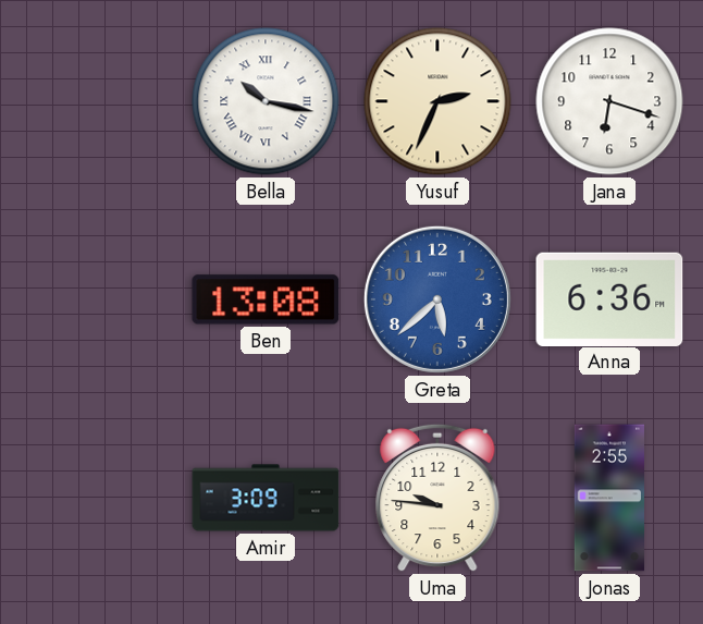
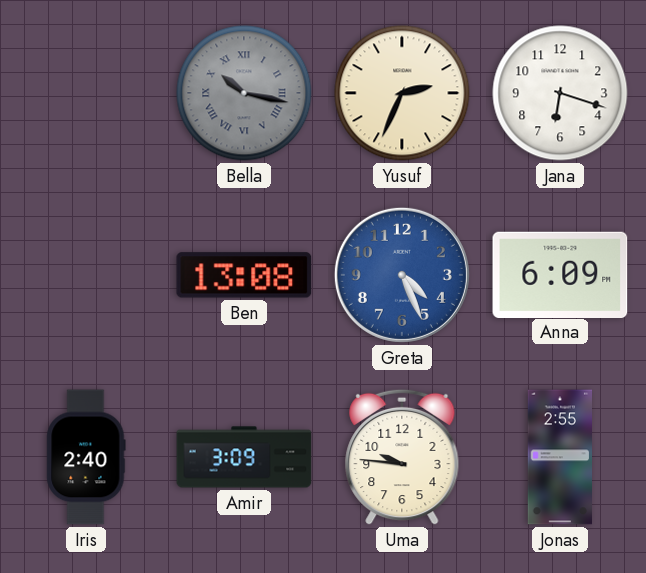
Bella dial: white -> grey (244, 93)
Greta: 5:38 -> 4:26 (402, 275)
Anna: 6:36 -> 6:09 (560, 274)
Iris: none -> 2:40 (86, 457)
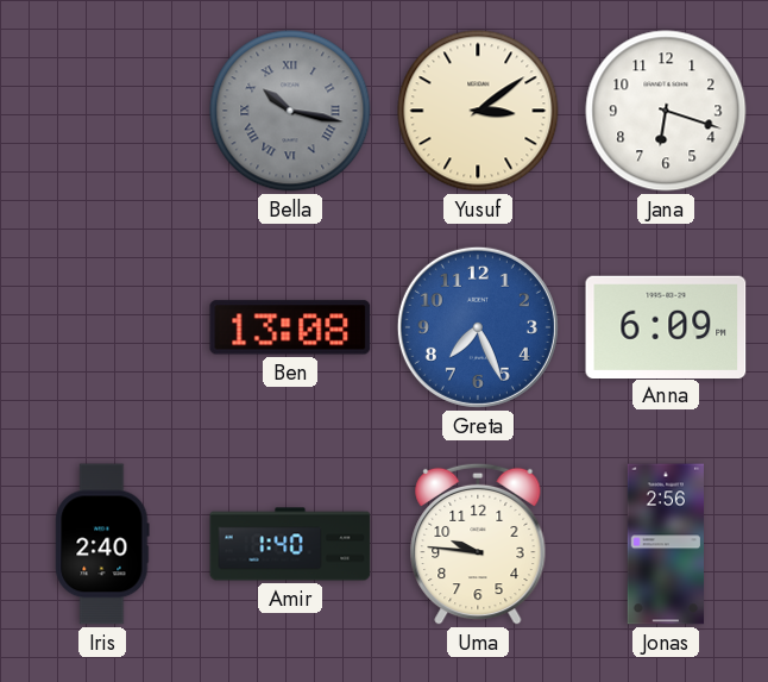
Yusuf: 2:34 -> 3:09 (478, 111)
Greta: 4:26 -> 7:26 (478, 327)
Amir: 3:09 -> 1:40 (290, 544)
Jonas: 2:55 -> 2:56 (665, 544)
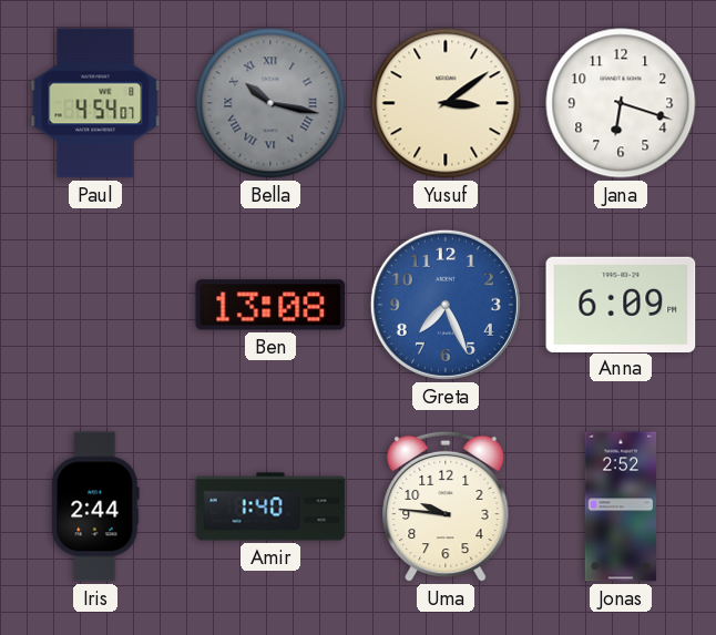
Paul: none -> 4:54 (95, 103)
Iris: 2:40 -> 2:44 (95, 506)
Jonas: 2:56 -> 2:52 (620, 506)
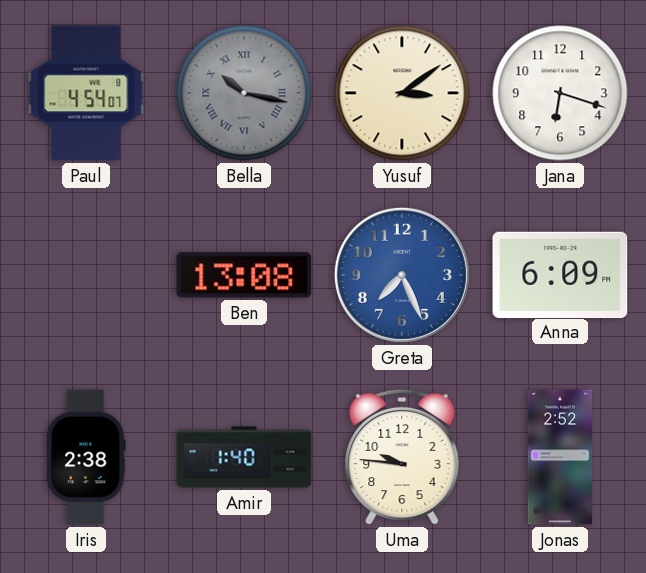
Iris: 2:44 -> 2:38 (86, 457)
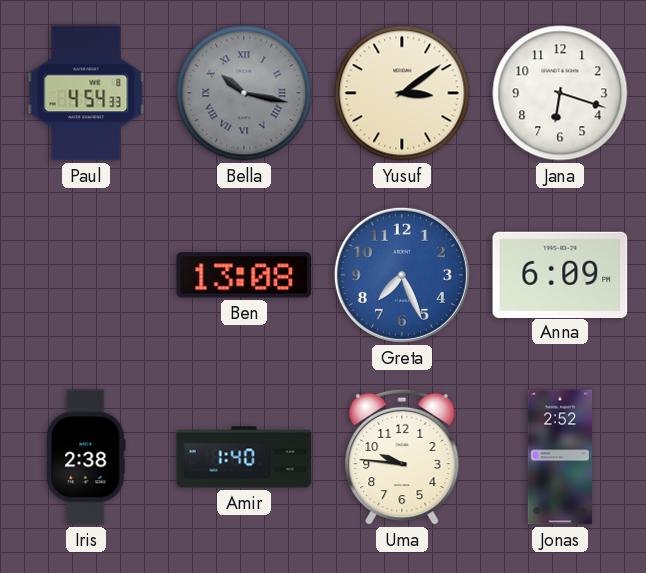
Paul: 4:54:07 -> 4:54:33 (86, 93)
